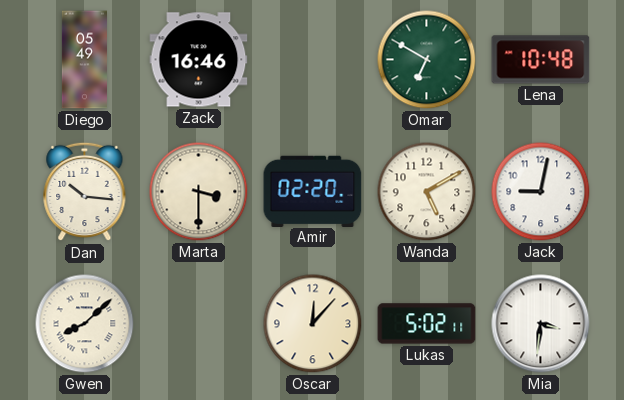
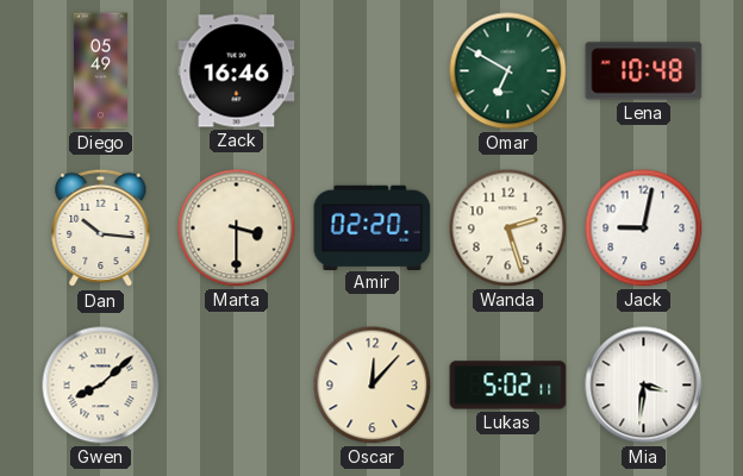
Wanda: 5:10 -> 2:27 (508, 228)
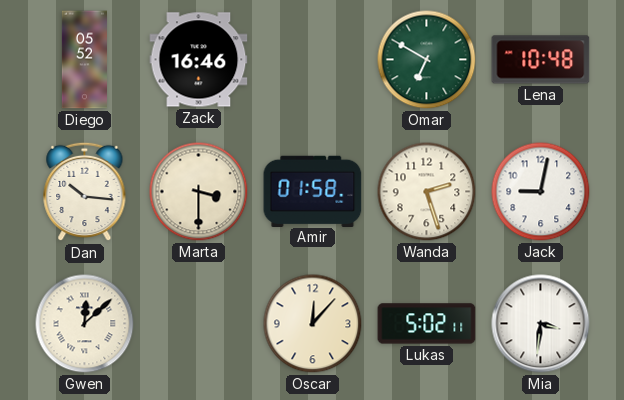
Diego: 05:49 -> 05:52 (84, 60)
Amir: 02:20 -> 01:58 (313, 191)
Gwen: 8:08 -> 12:08 (85, 324)
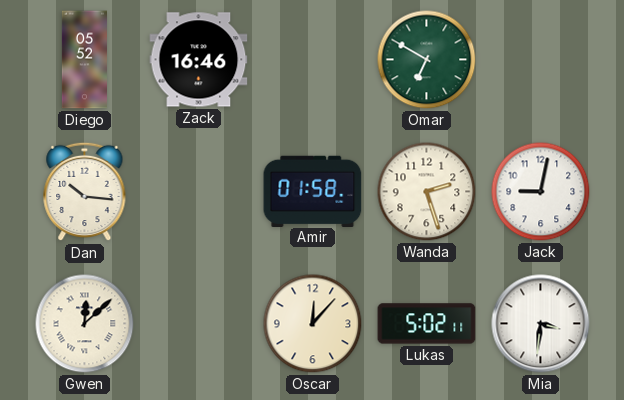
Lena: 10:48 -> none (541, 60)
Marta: 3:30 -> none (199, 192)
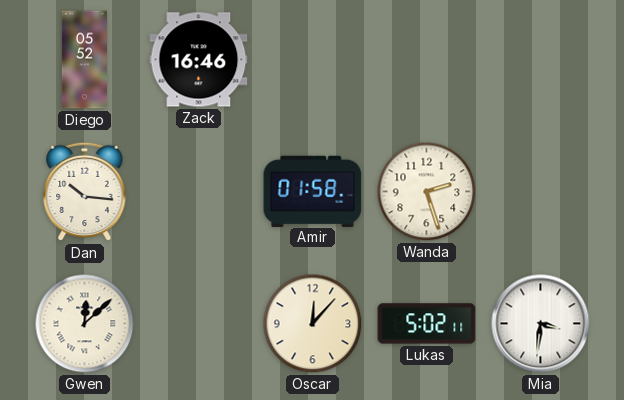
Omar: 6:50 -> none (427, 60)
Jack: 9:02 -> none (541, 192)
